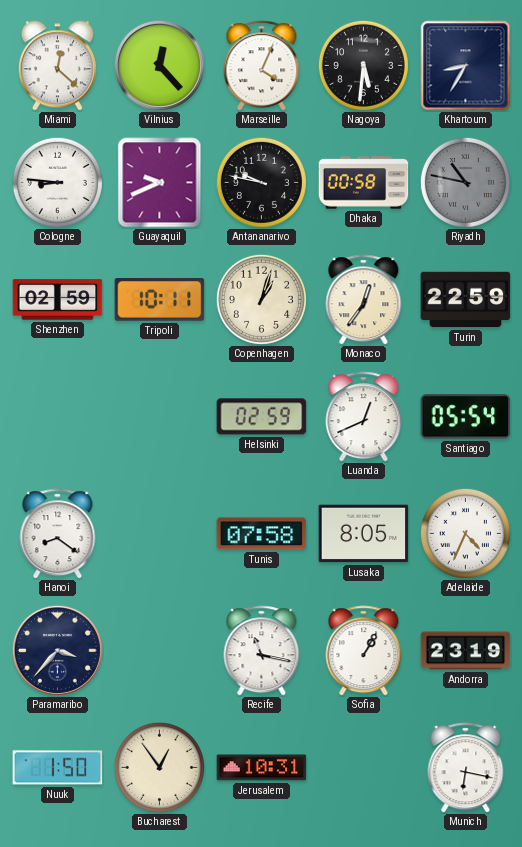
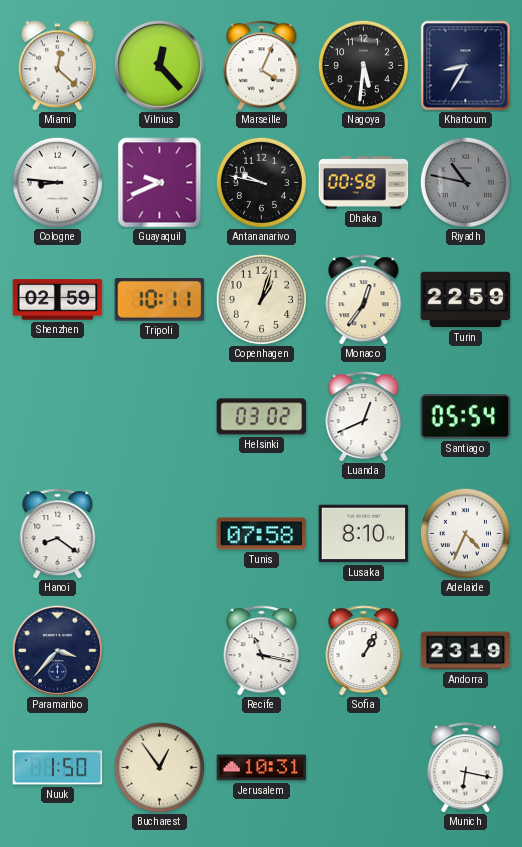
Helsinki: 02:59 -> 03:02 (262, 417)
Lusaka: 8:05 -> 8:10 (364, 534)
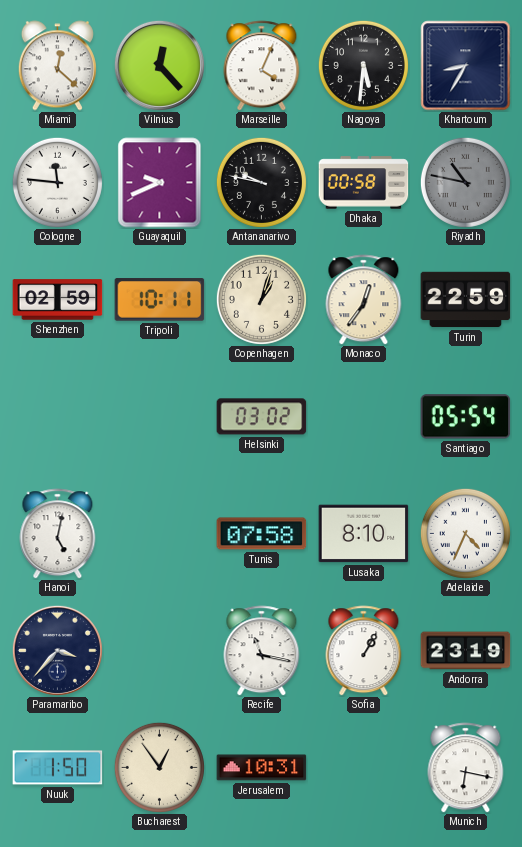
Cologne: 8:46 -> 11:46 (57, 182)
Luanda: 12:41 -> none (364, 417)
Hanoi: 8:21 -> 5:02 (58, 534)
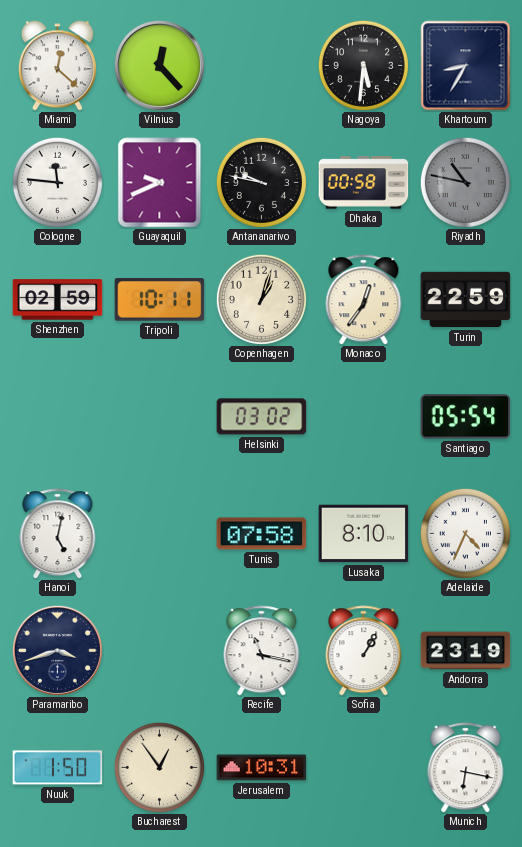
Marseille: 4:04 -> none (262, 66)
Paramaribo: 3:37 -> 3:42 (57, 650)
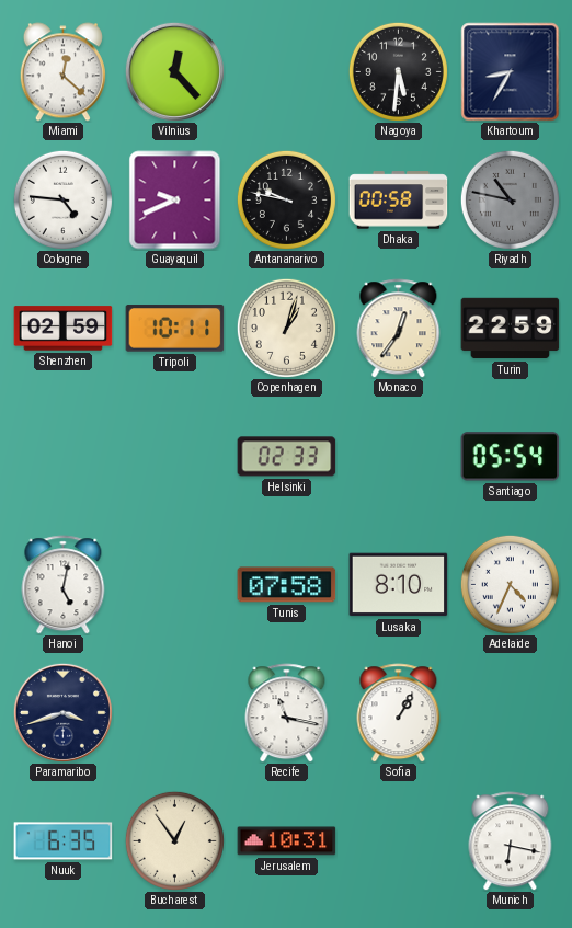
Cologne: 11:46 -> 4:46 (62, 199)
Helsinki: 03:02 -> 02:33 (287, 457)
Andorra: 23:19 -> none (466, 651)
Nuuk: 1:50 -> 6:35 (64, 841)
